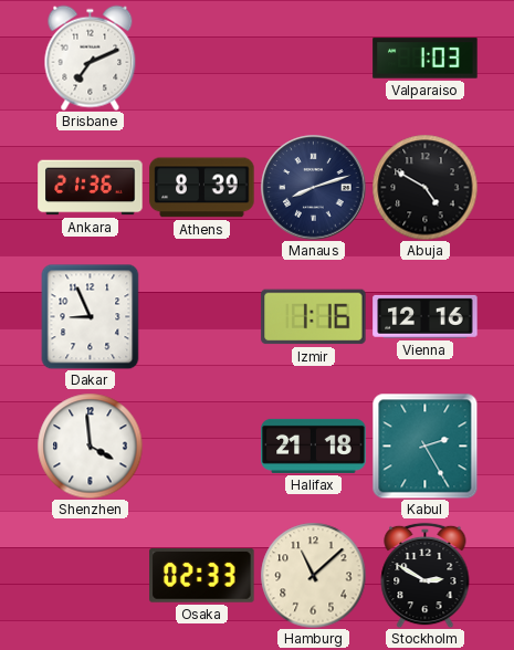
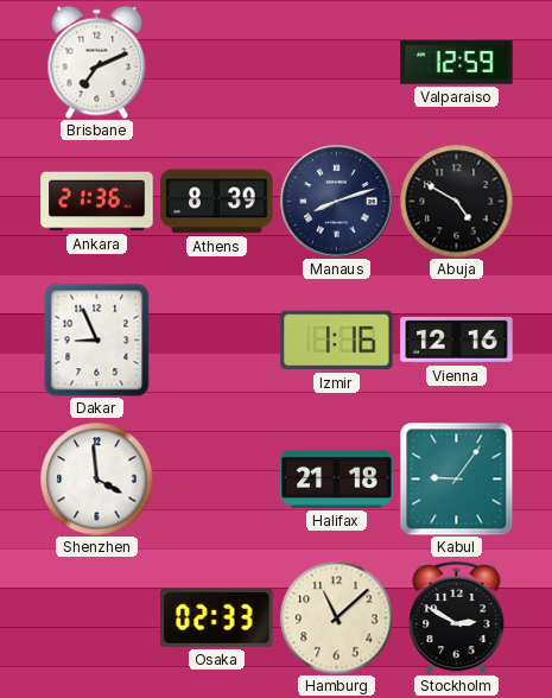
Valparaiso: 1:03 -> 12:59 (457, 63)
Kabul: 2:25 -> 9:06 (456, 478)
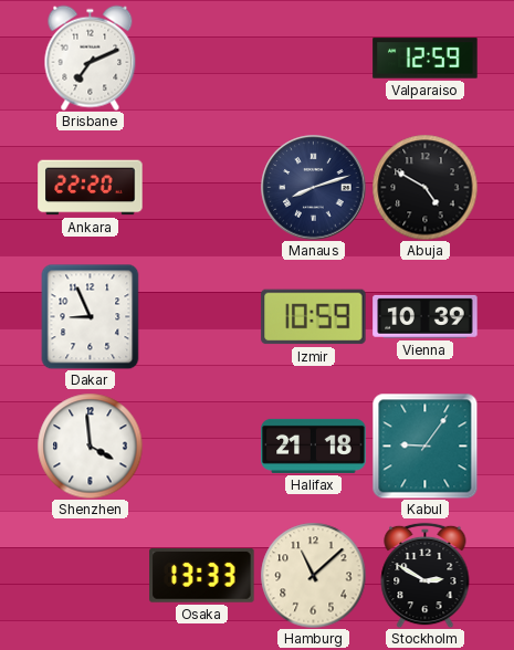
Ankara: 21:36 -> 22:20 (91, 188)
Athens: 8:39 -> none (217, 202)
Izmir: 1:16 -> 10:59 (314, 317)
Vienna: 12:16 -> 10:39 (426, 316)
Osaka: 02:33 -> 13:33 (202, 575)
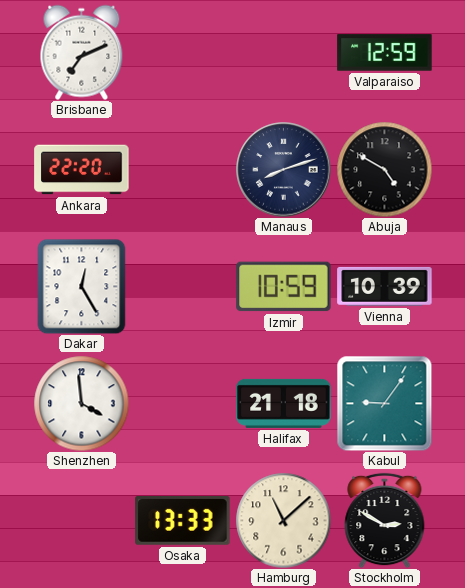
Dakar: 8:56 -> 12:25 (82, 286)
